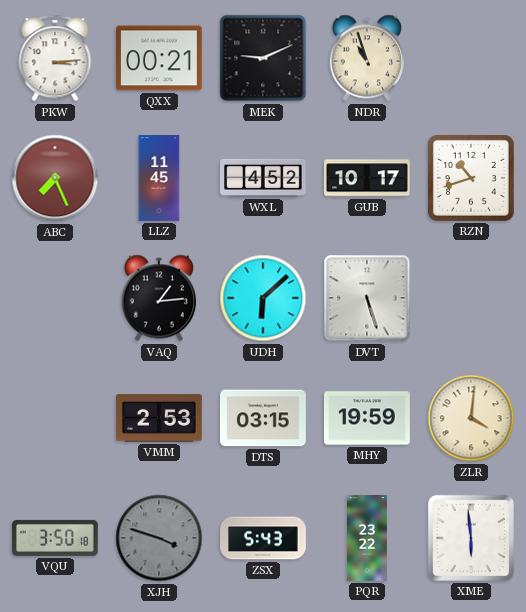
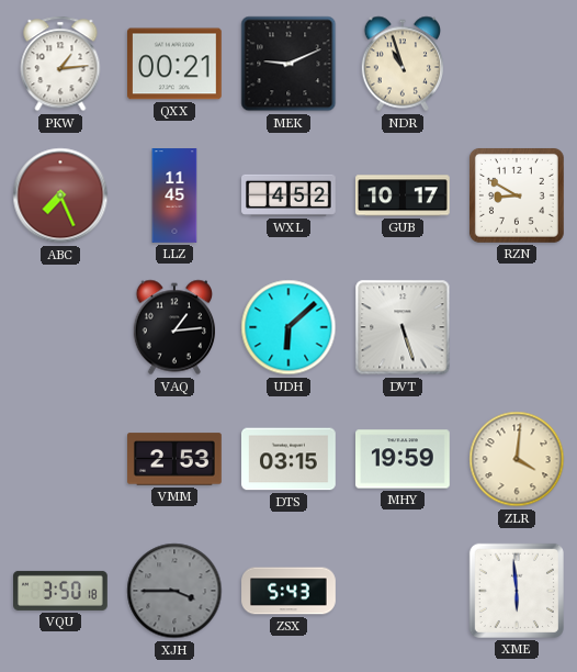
PKW: 3:14 -> 1:14 (60, 64)
RZN: 10:42 -> 8:50 (517, 195)
XJH: 3:48 -> 3:45 (174, 591)
PQR: 23:22 -> none (367, 538)
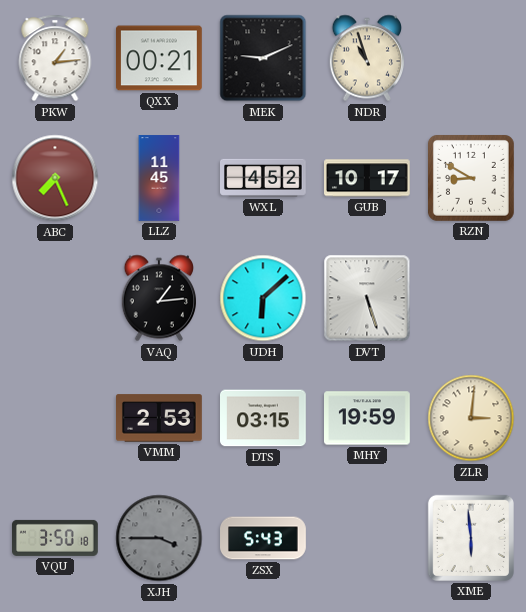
ZLR: 4:01 -> 3:01 (471, 418)
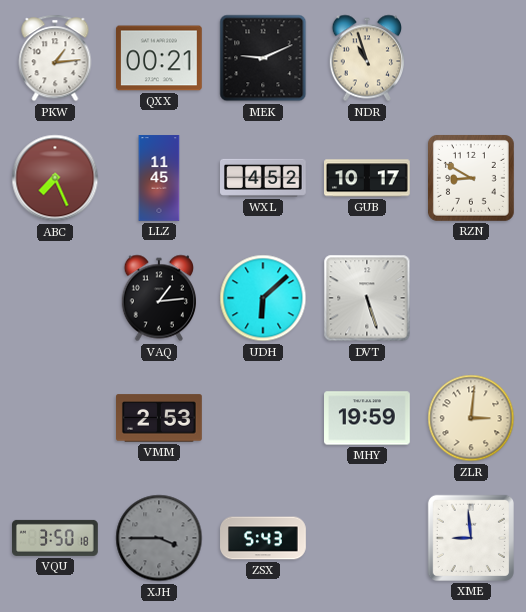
DTS: 03:15 -> none (264, 418)
XME: 5:59 -> 8:59 (471, 538)
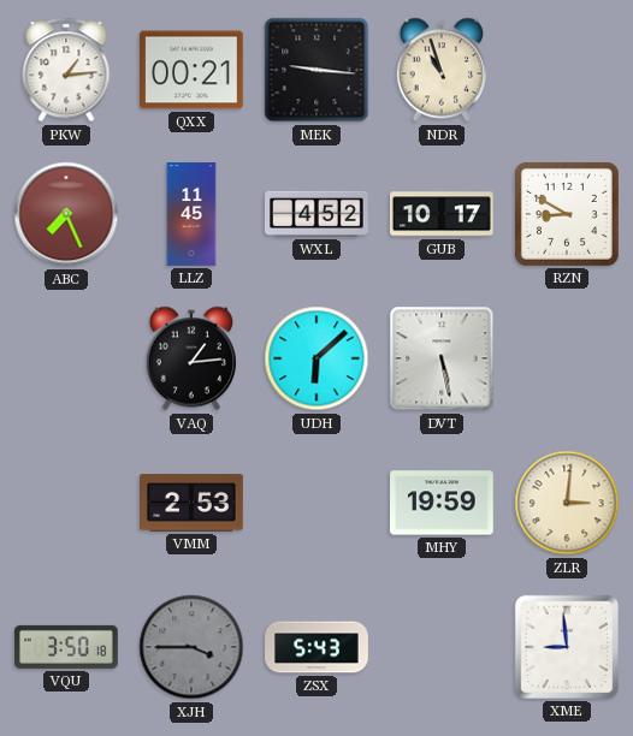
MEK: 9:11 -> 9:16 (316, 70)
DVT: 5:27 -> 5:28 (442, 358)
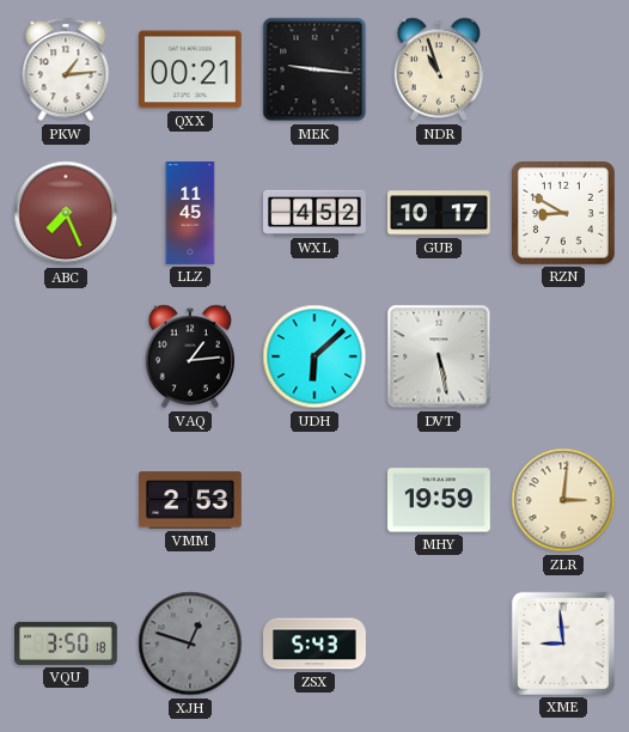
XJH: 3:45 -> 12:48 (190, 643)
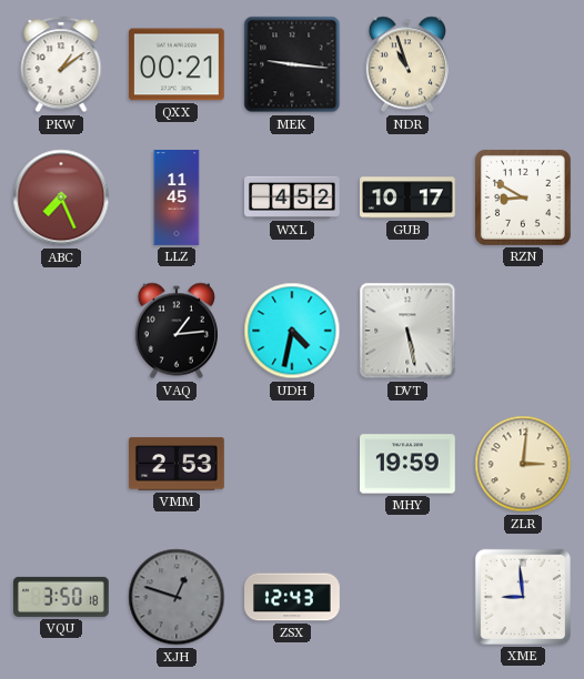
PKW: 1:14 -> 1:09 (61, 64)
UDH: 6:08 -> 4:32 (292, 331)
ZSX: 5:43 -> 12:43 (292, 597)
